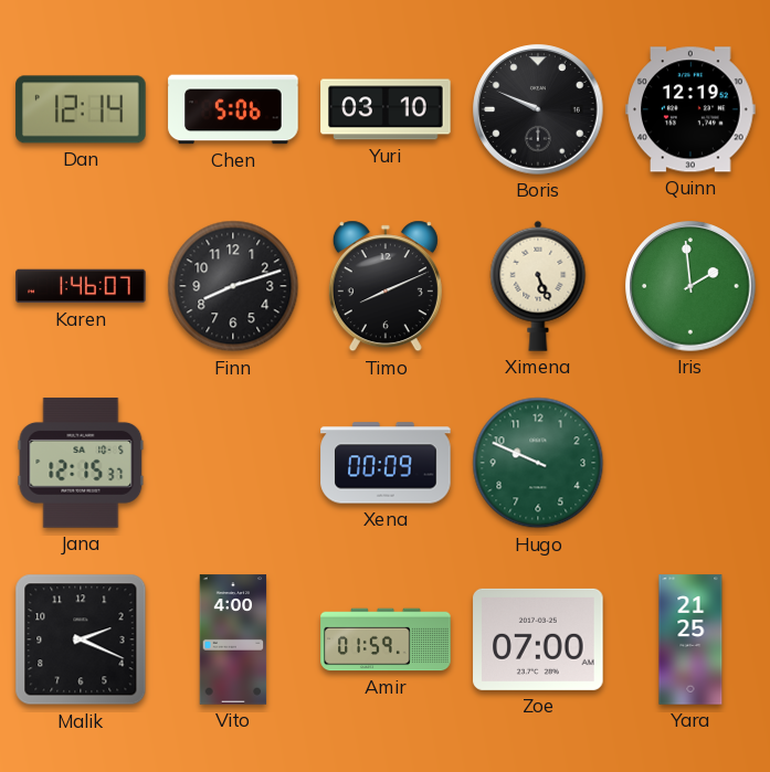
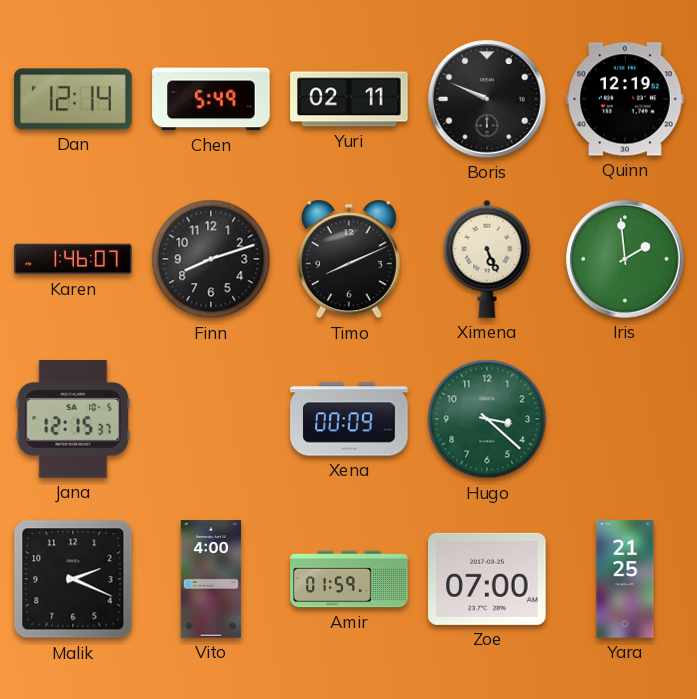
Chen: 5:06 -> 5:49 (211, 99)
Yuri: 03:10 -> 02:11 (349, 99)
Hugo: 9:49 -> 3:22 (487, 419)
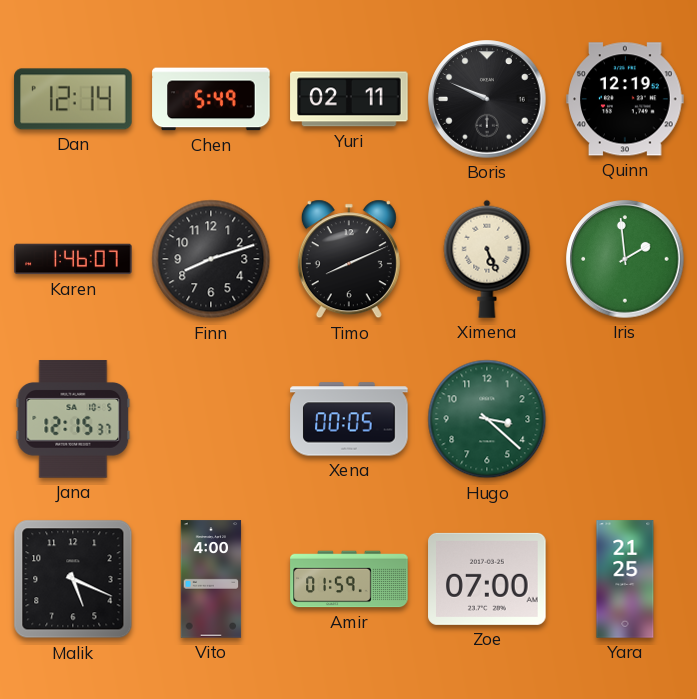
Xena: 00:09 -> 00:05 (349, 419)
Malik: 2:19 -> 5:19 (73, 579)
